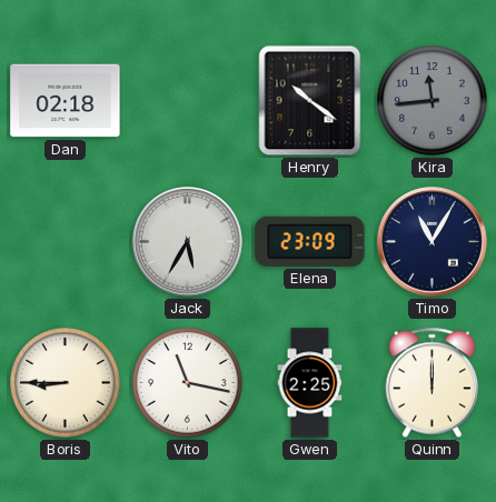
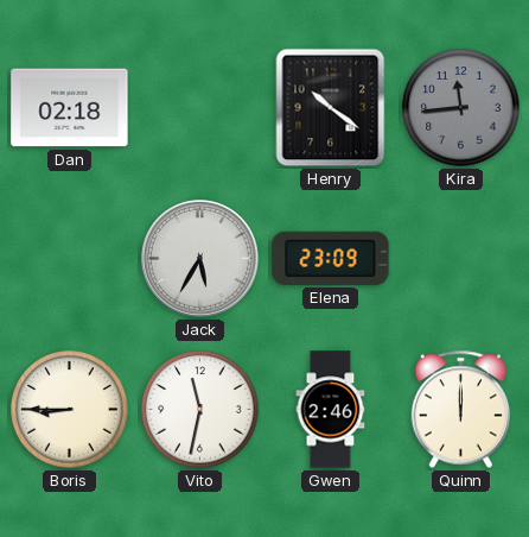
Timo: 11:05 -> none (433, 242)
Vito: 11:17 -> 11:32 (200, 410)
Gwen: 2:25 -> 2:46 (331, 410)
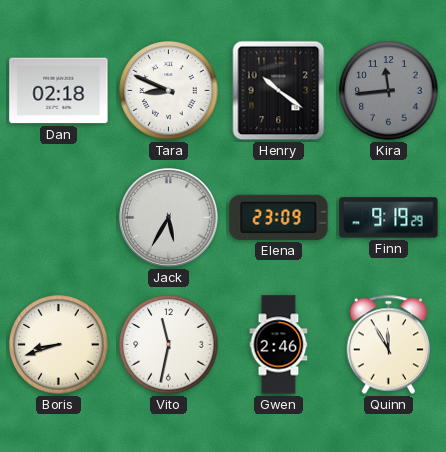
Tara: none -> 8:49 (169, 91)
Finn: none -> 9:19 (389, 218)
Boris: 8:45 -> 8:42 (59, 345)
Quinn: 12:00 -> 11:55 (388, 345)
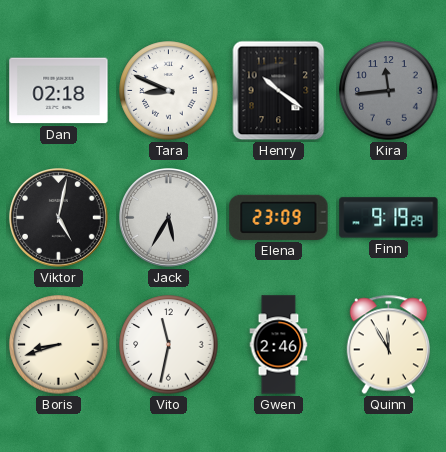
Viktor: none -> 5:02 (59, 218)
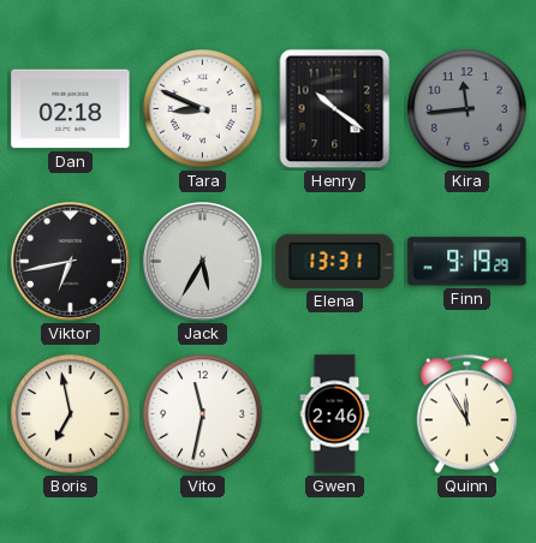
Viktor: 5:02 -> 6:43 (71, 262)
Elena: 23:09 -> 13:31 (335, 261)
Boris: 8:42 -> 6:58 (71, 414)
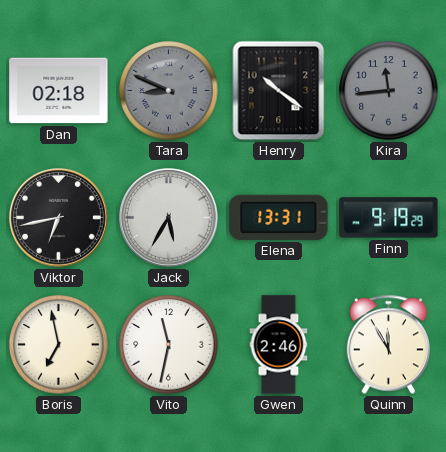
Tara dial: white -> grey (169, 91)
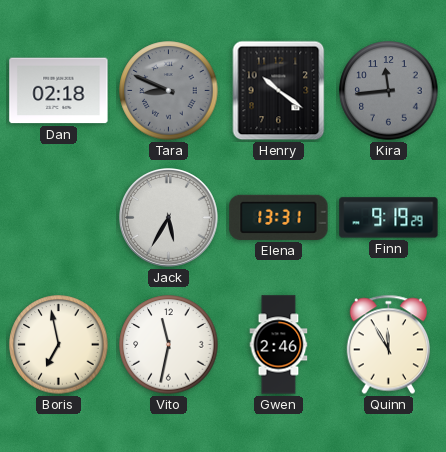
Viktor: 6:43 -> none (59, 218)
